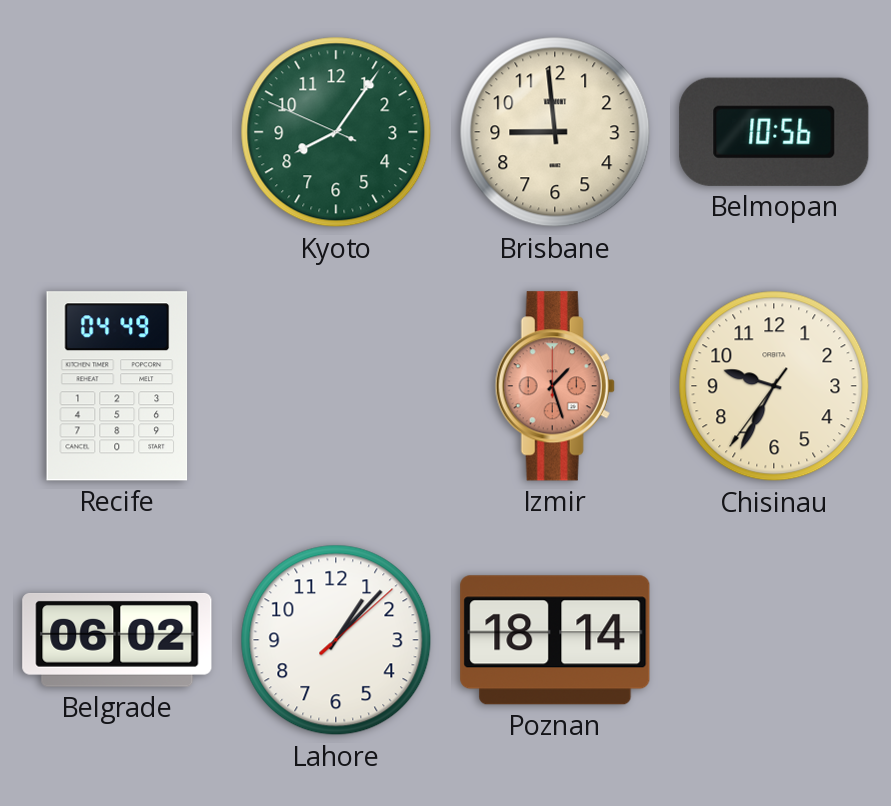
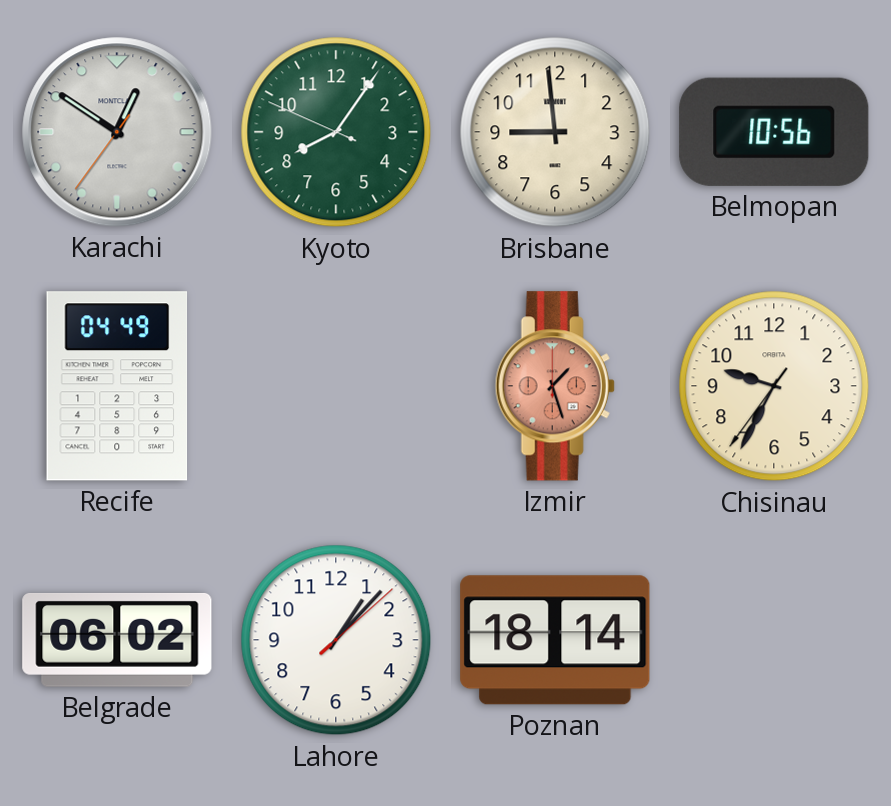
Karachi: none -> 12:50 (117, 132)
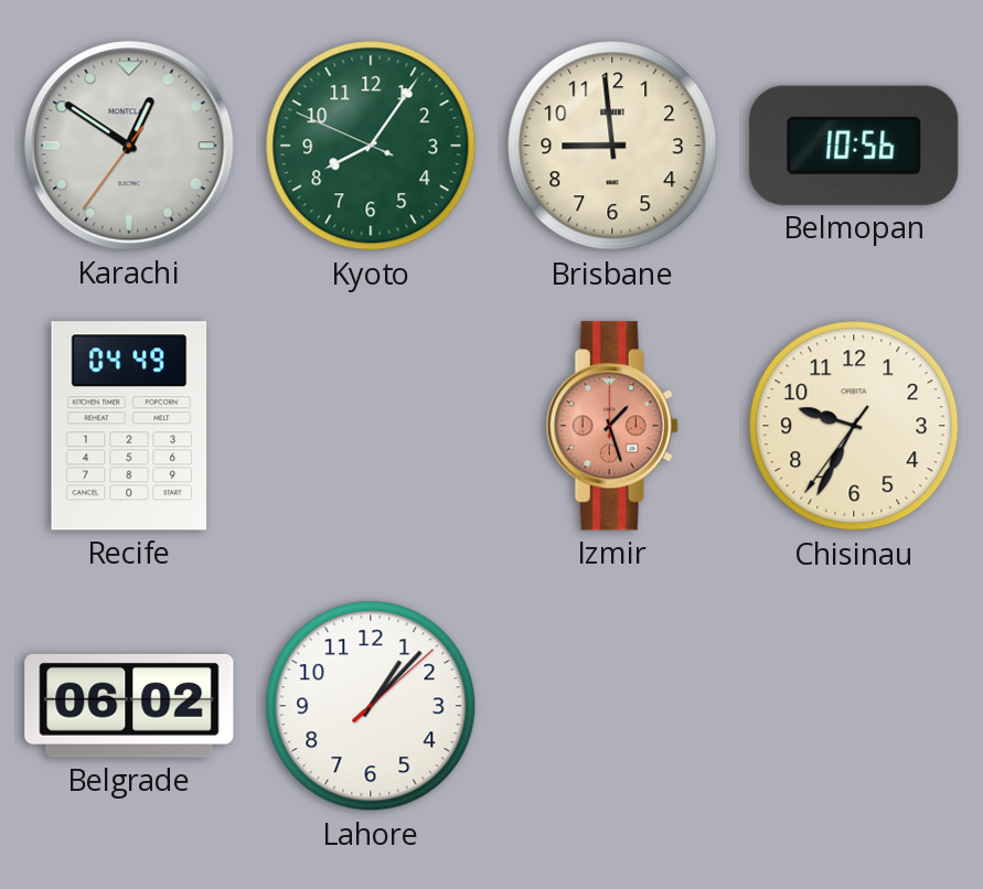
Poznan: 18:14 -> none (555, 640)
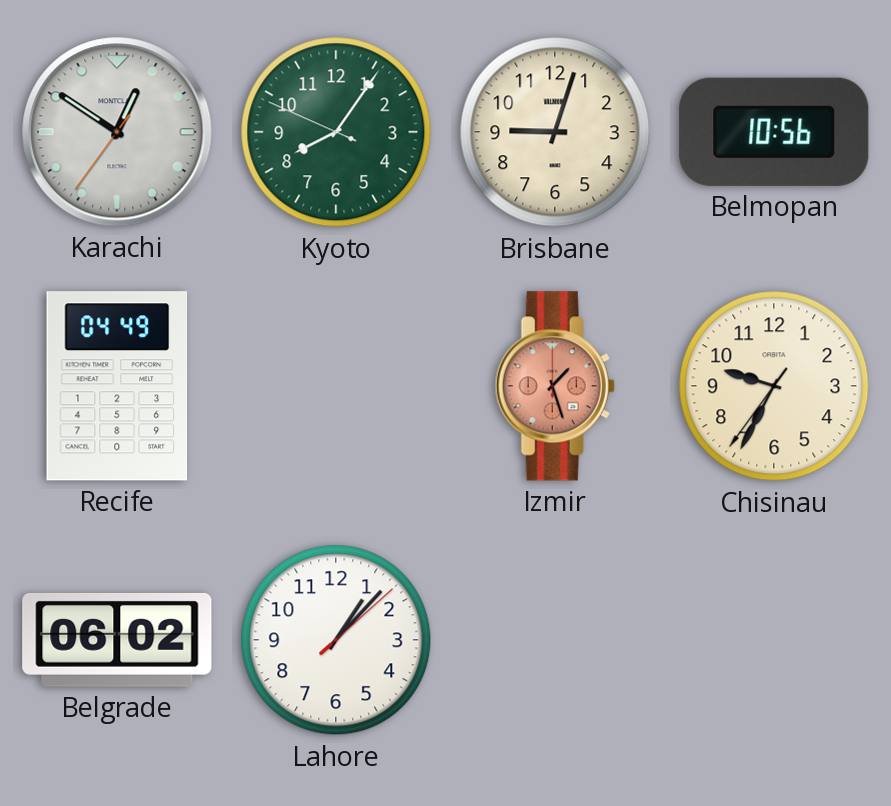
Brisbane: 8:59 -> 9:03 (555, 132)
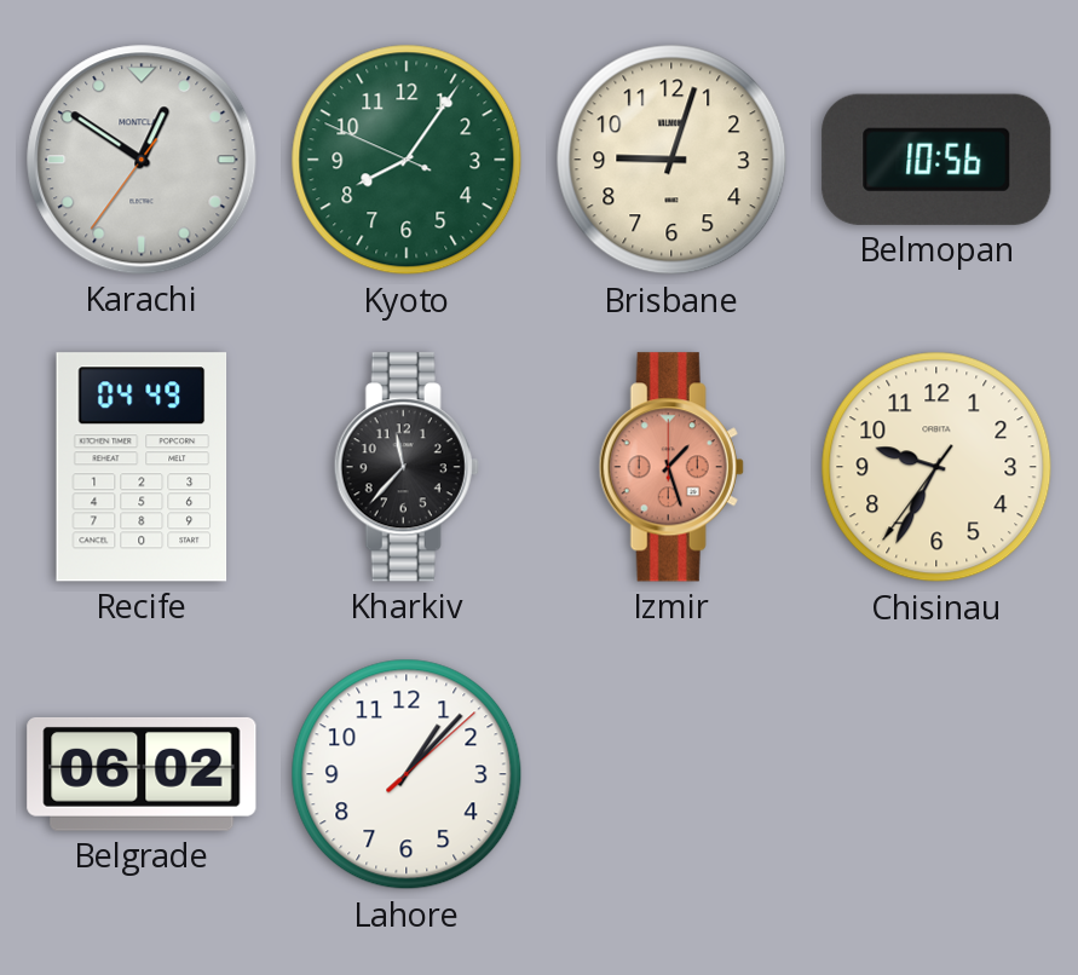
Kharkiv: none -> 11:37 (407, 467)
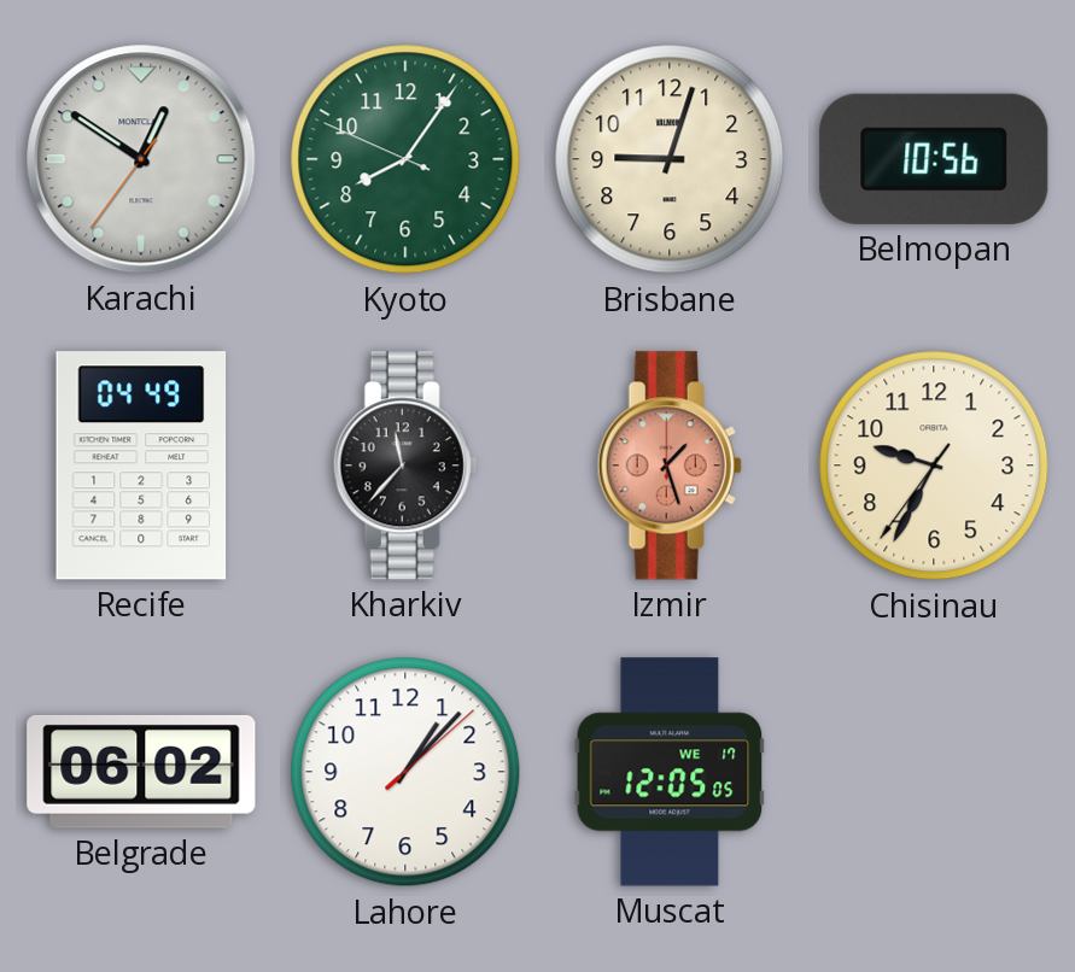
Muscat: none -> 12:05 (670, 772)
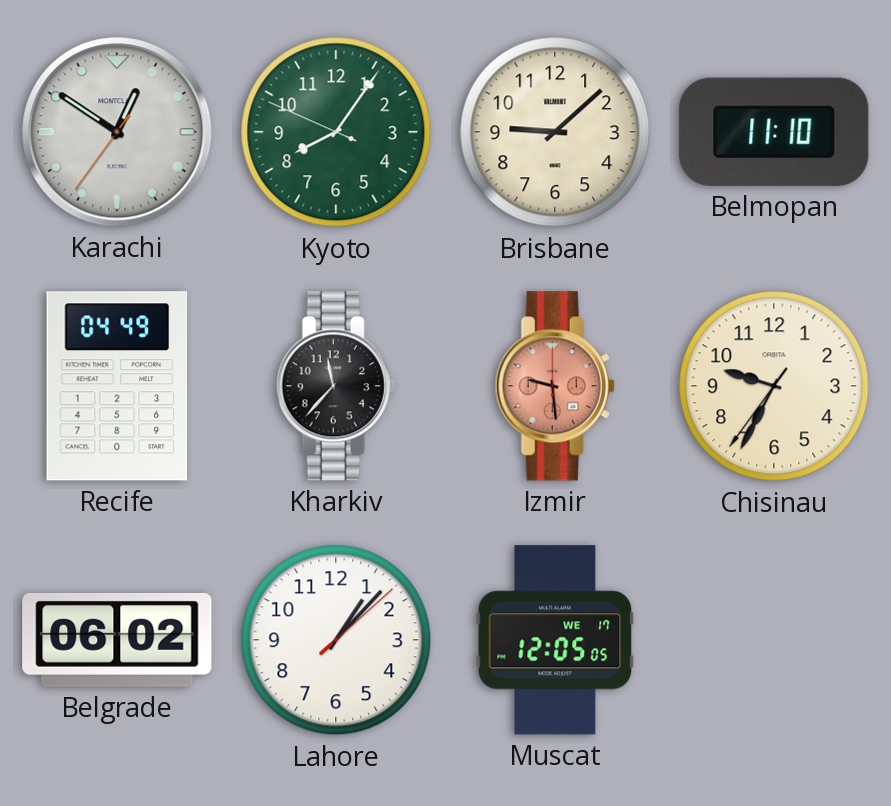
Brisbane: 9:03 -> 9:08 (555, 132)
Belmopan: 10:56 -> 11:10 (774, 132)
Izmir: 1:27 -> 9:29 (555, 386)
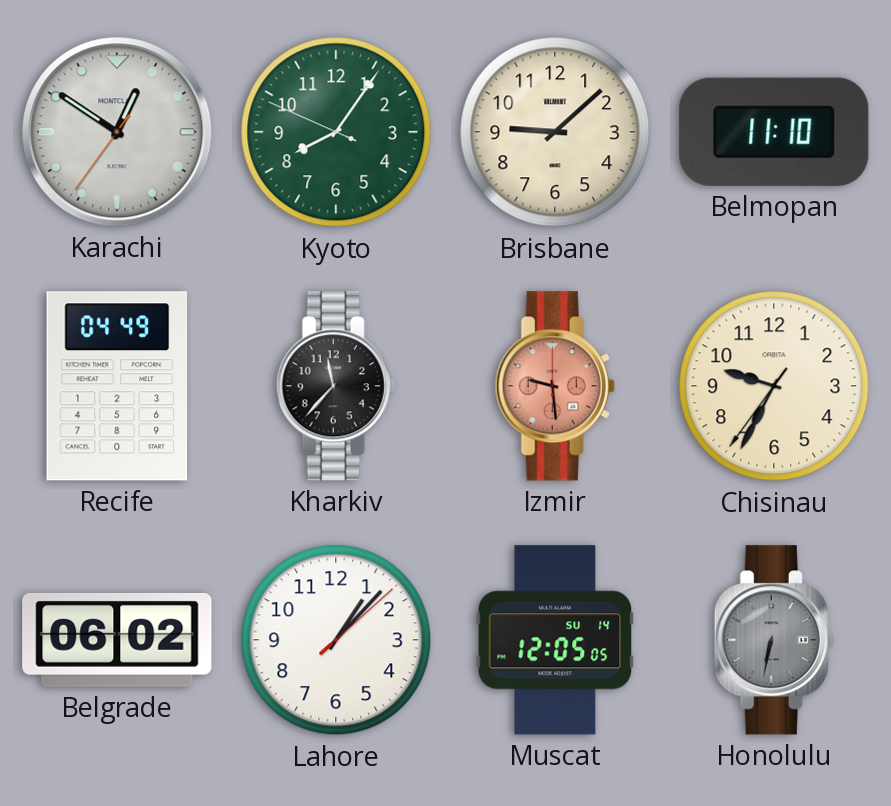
Muscat date: WE 17 -> SU 14 (555, 640)
Honolulu: none -> 6:32 (774, 640)
